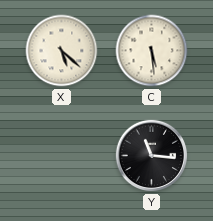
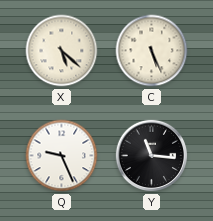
C: 5:29 -> 5:26 (152, 51)
Q: none -> 9:26 (62, 156)
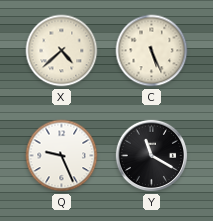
X: 5:22 -> 4:38 (62, 51)
Y: 11:16 -> 11:20 (152, 156)
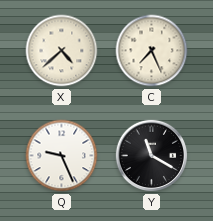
C: 5:26 -> 7:26 (152, 51)
